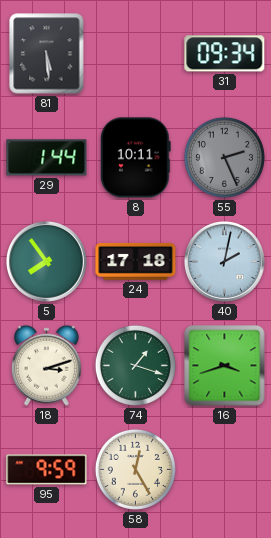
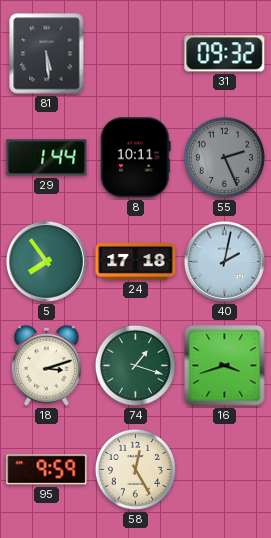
31: 09:34 -> 09:32 (225, 54)
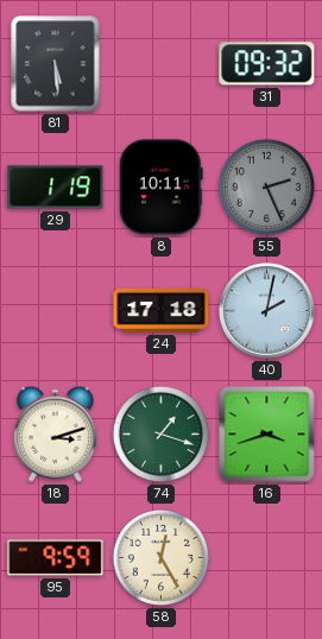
29: 1:44 -> 1:19 (56, 188)
5: 7:54 -> none (47, 262)
